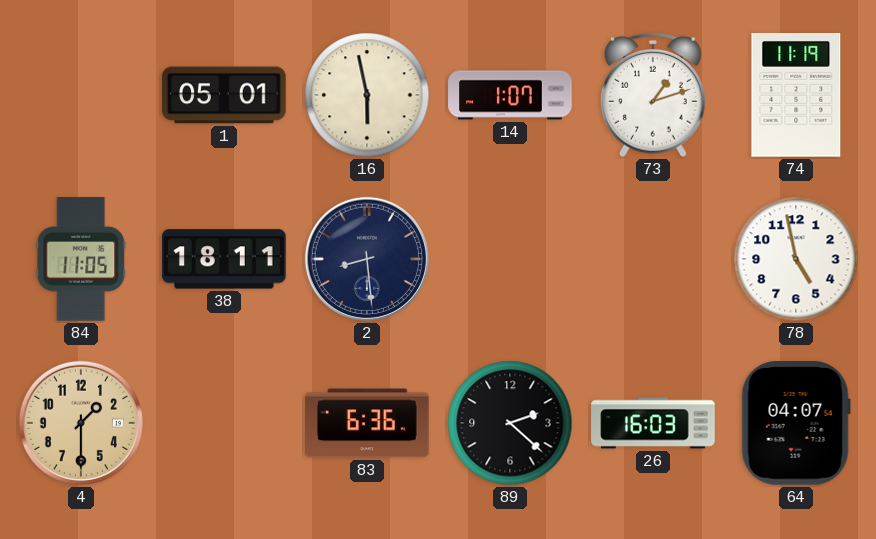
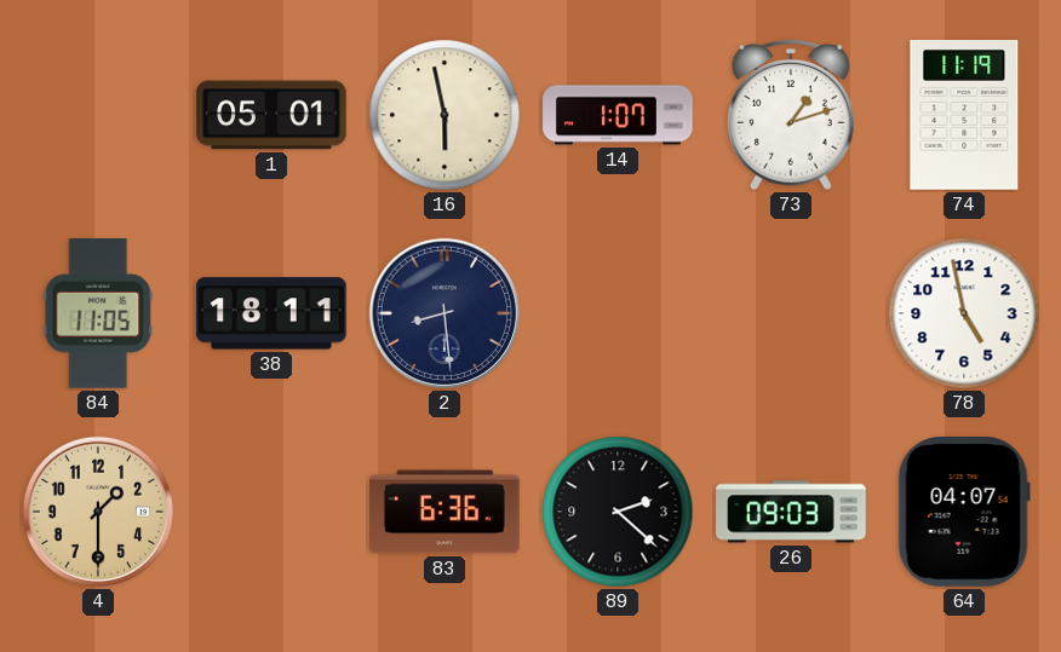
26: 16:03 -> 09:03 (791, 512)
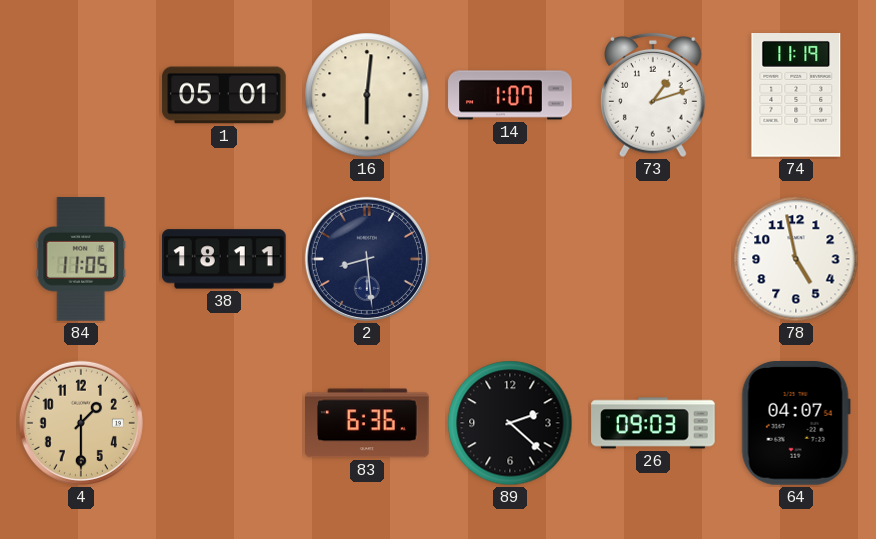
16: 5:58 -> 6:01 (367, 95)
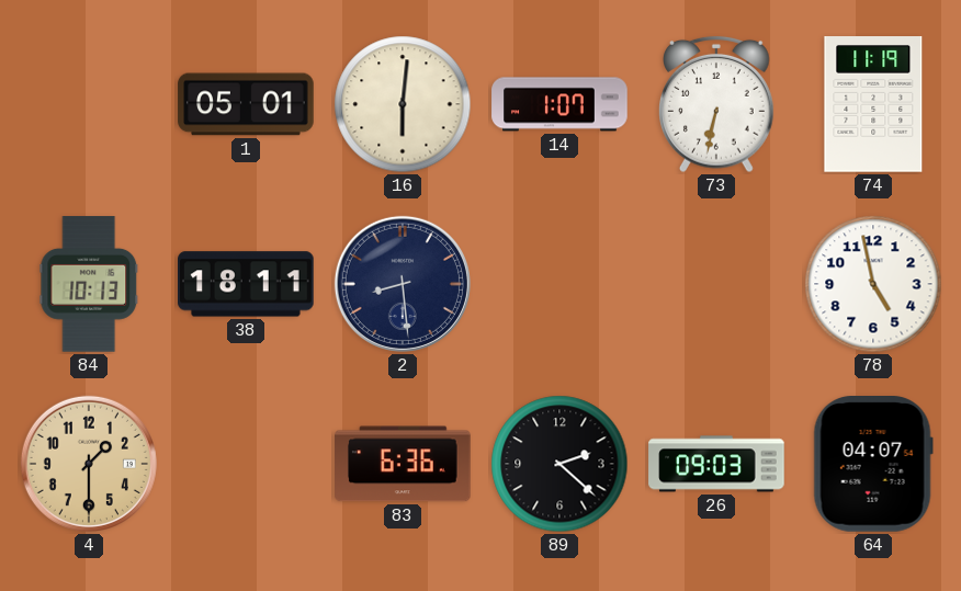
73: 1:12 -> 6:32 (717, 104)
84: 11:05 -> 10:13 (89, 284)
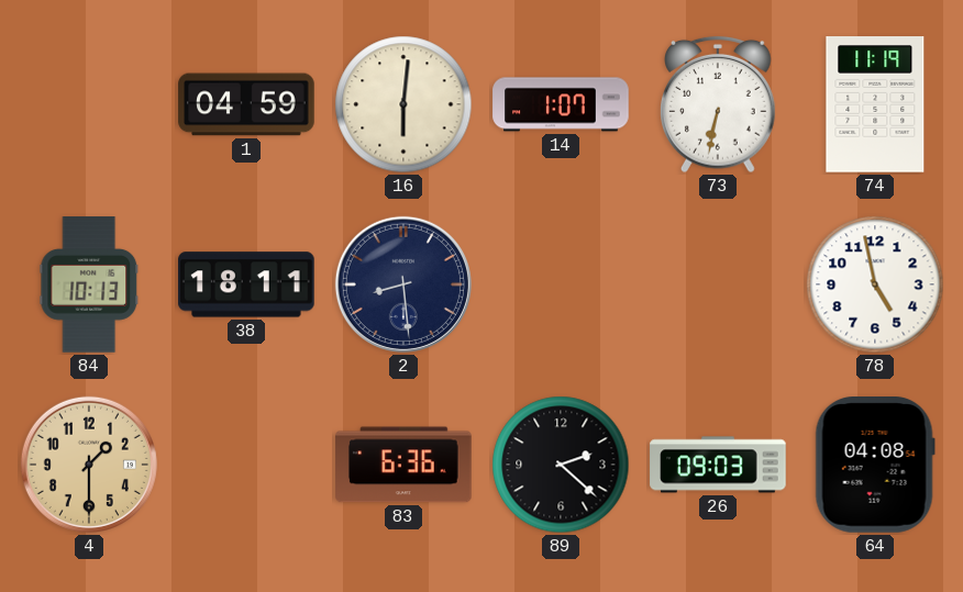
1: 05:01 -> 04:59 (246, 104)
64: 04:07 -> 04:08 (875, 466)
